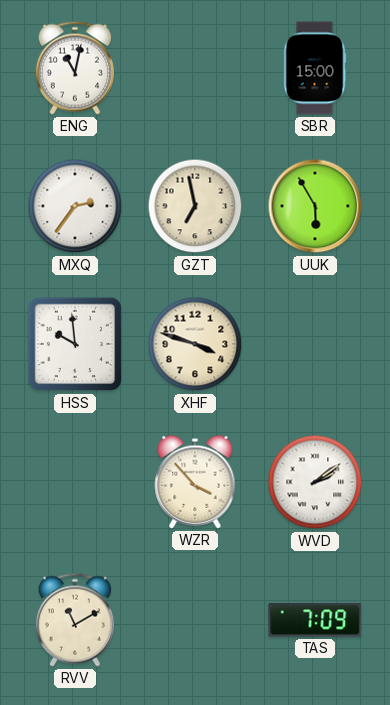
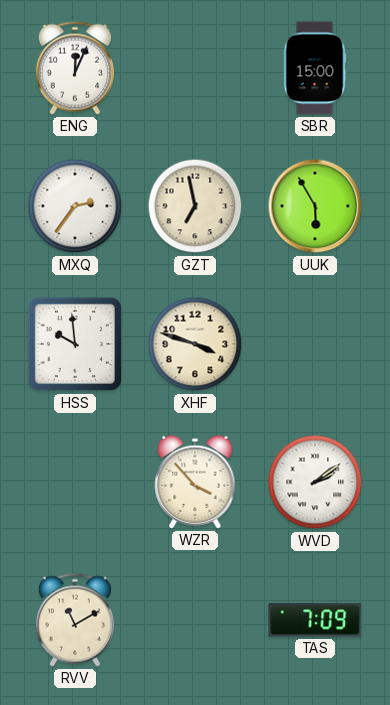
ENG: 11:02 -> 12:04 (75, 68)
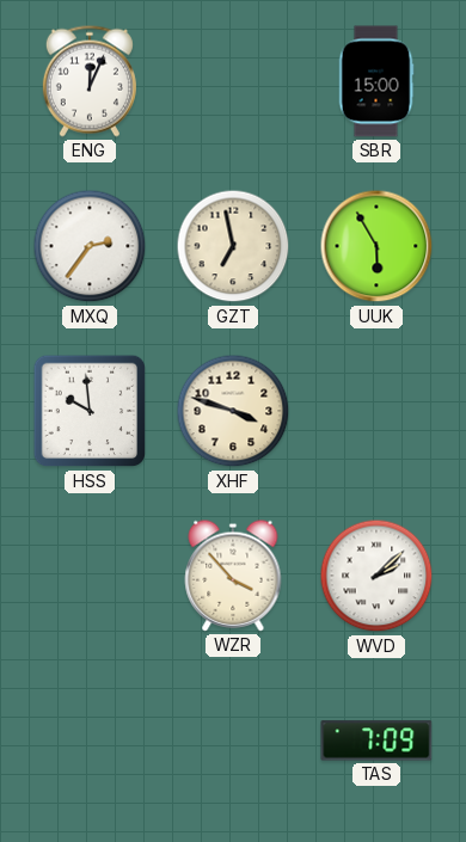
WVD: 2:09 -> 2:08 (376, 576)
RVV: 11:10 -> none (75, 620)
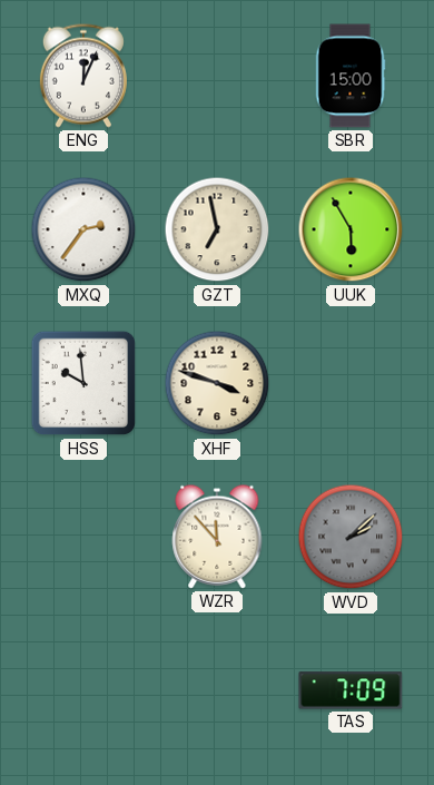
WZR: 3:53 -> 11:53 (217, 537)
WVD dial: white -> grey (351, 537)
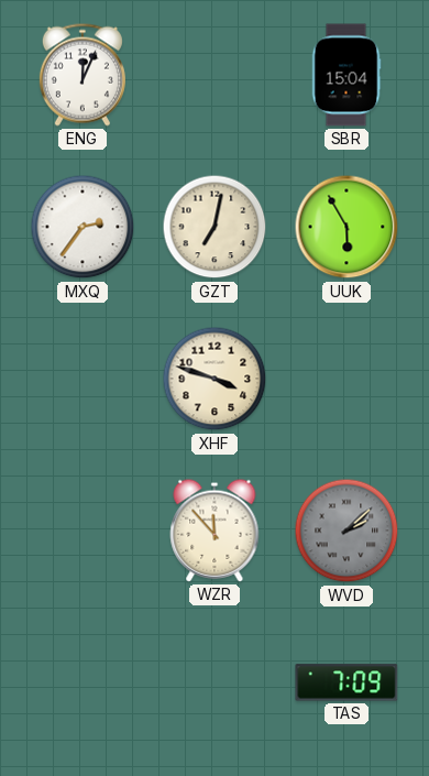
SBR: 15:00 -> 15:04 (346, 75)
GZT: 6:58 -> 7:02 (215, 227)
HSS: 9:59 -> none (83, 383)
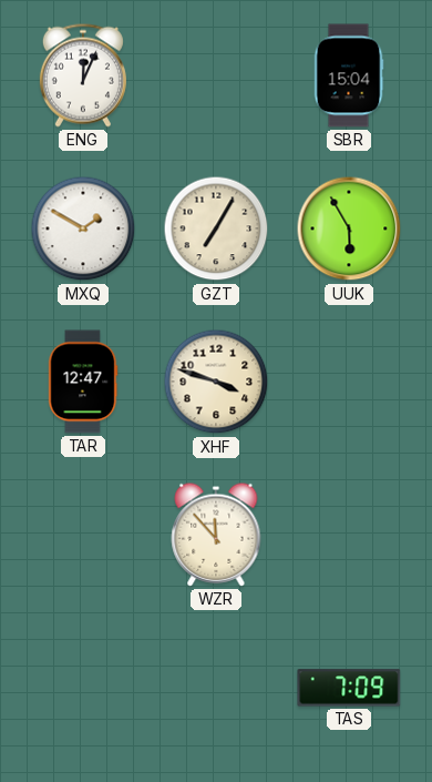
MXQ: 2:36 -> 1:50 (83, 228)
GZT: 7:02 -> 7:05 (216, 228)
TAR: none -> 12:47 (83, 382)
WVD: 2:08 -> none (346, 531)
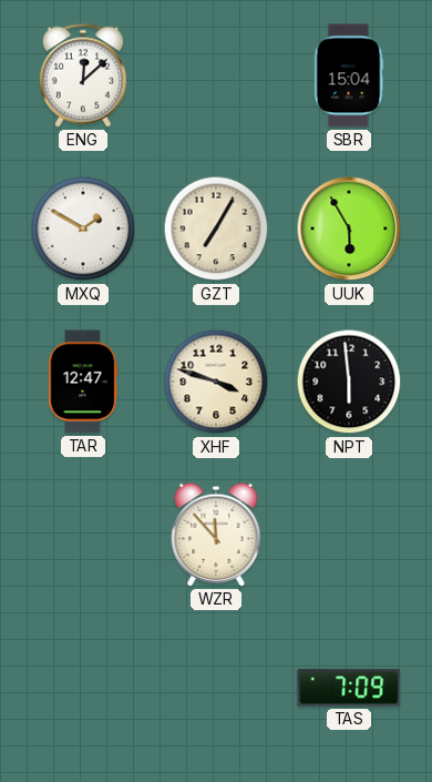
ENG: 12:04 -> 12:08 (83, 75)
NPT: none -> 5:59 (349, 382)
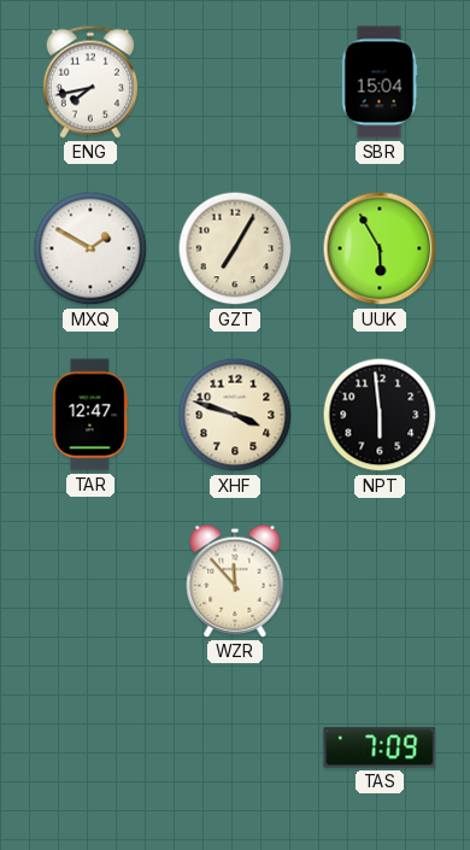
ENG: 12:08 -> 7:43 (90, 82)
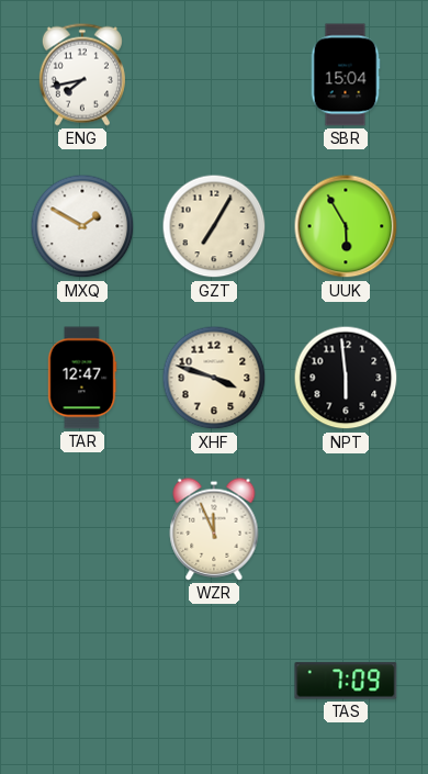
WZR: 11:53 -> 11:56 (214, 529)
